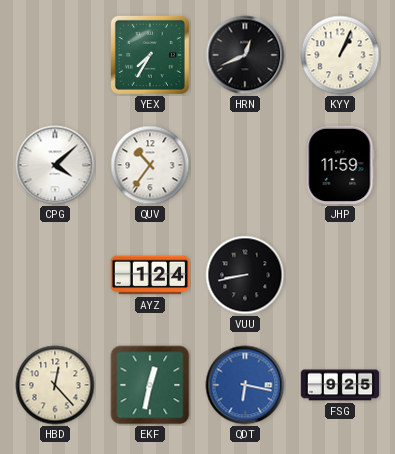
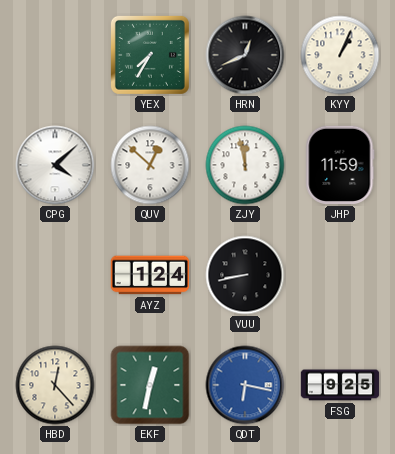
QUV: 10:36 -> 12:52 (150, 165)
ZJY: none -> 11:58 (245, 165)
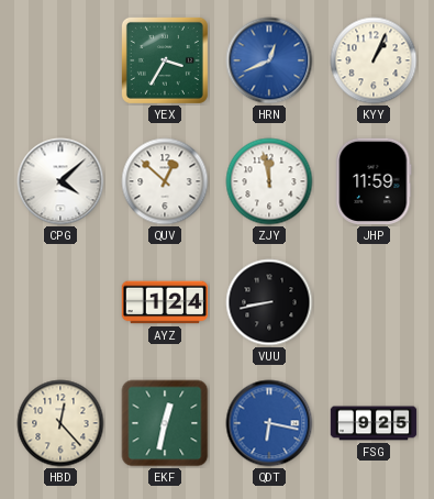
YEX: 7:35 -> 3:35 (165, 60)
HRN dial: black -> blue (269, 60)
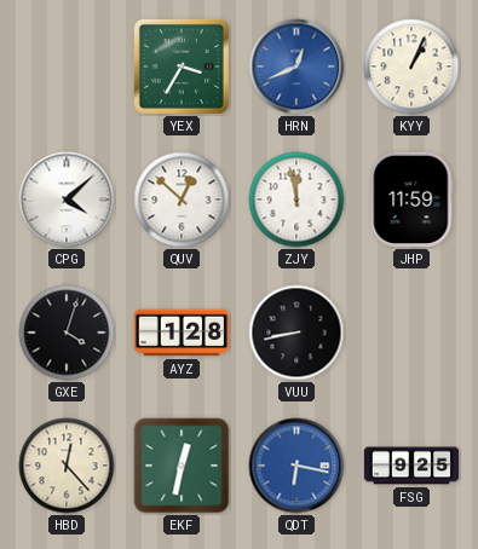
GXE: none -> 4:03 (67, 333)
AYZ: 1:24 -> 1:28 (182, 333)
